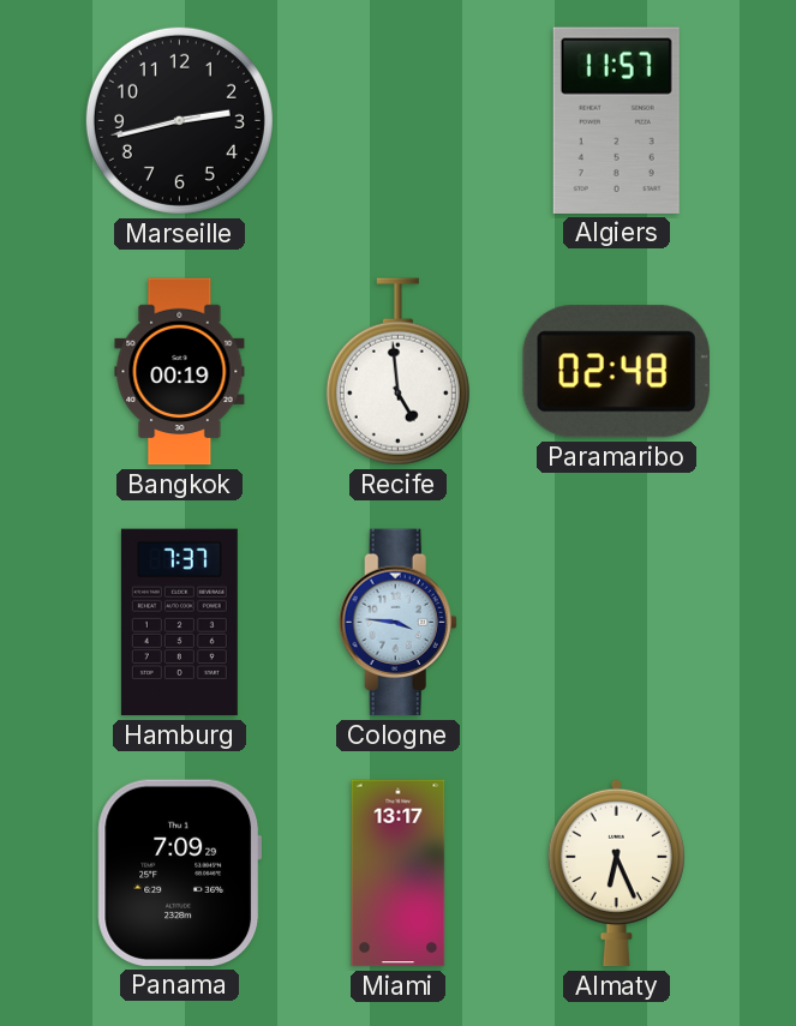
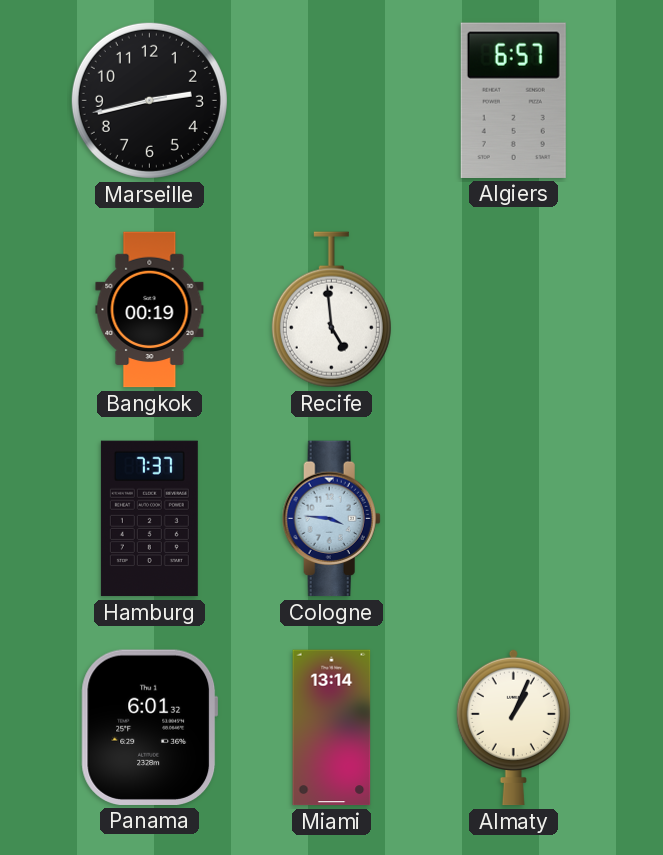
Algiers: 11:57 -> 6:57 (513, 100)
Paramaribo: 02:48 -> none (616, 372)
Panama: 7:09 -> 6:01 (150, 727)
Miami: 13:17 -> 13:14 (332, 728)
Almaty: 6:26 -> 1:04 (513, 727)
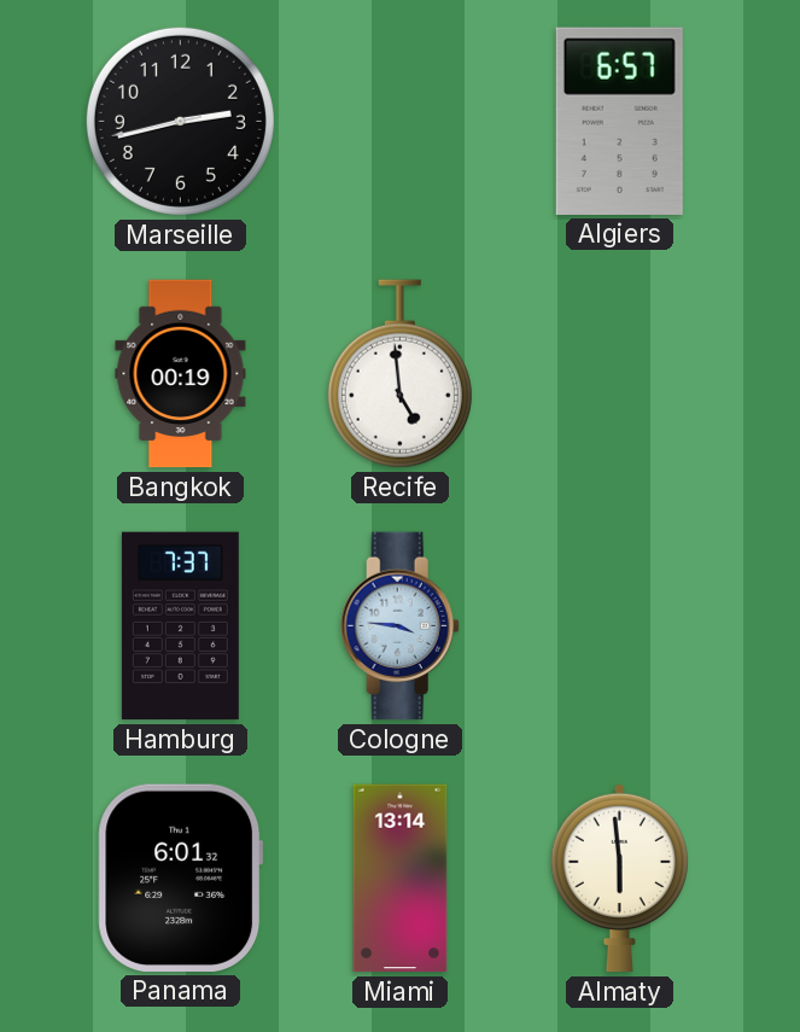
Almaty: 1:04 -> 5:59 (619, 878)
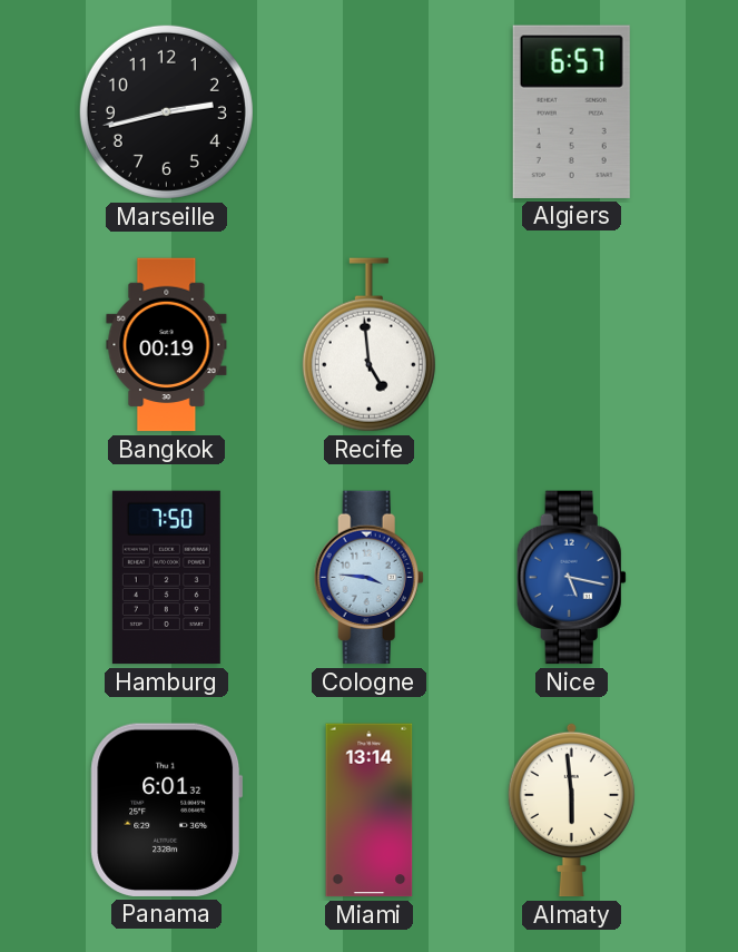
Hamburg: 7:37 -> 7:50 (166, 578)
Nice: none -> 5:17 (571, 578)
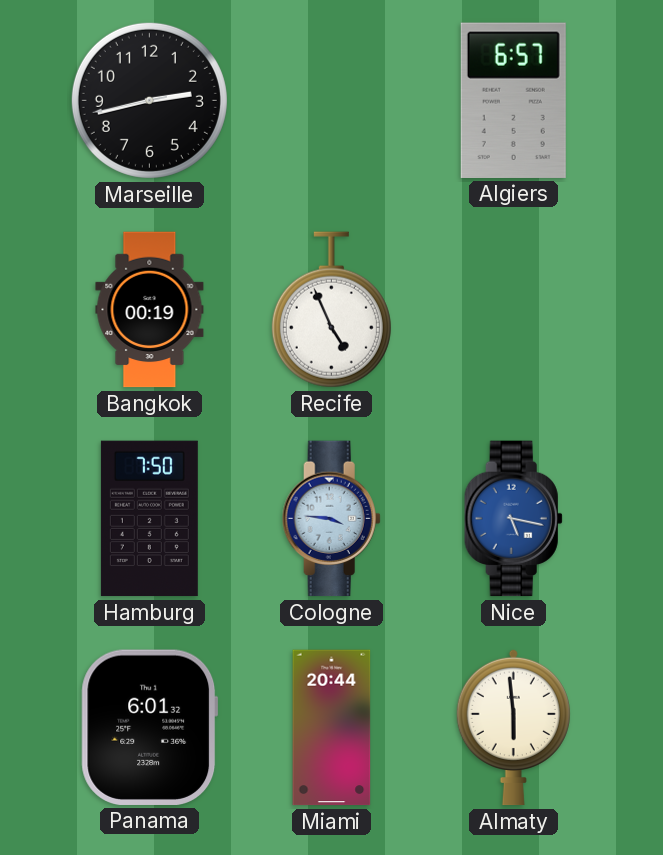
Recife: 4:59 -> 4:56 (331, 310)
Miami: 13:14 -> 20:44 (332, 728)
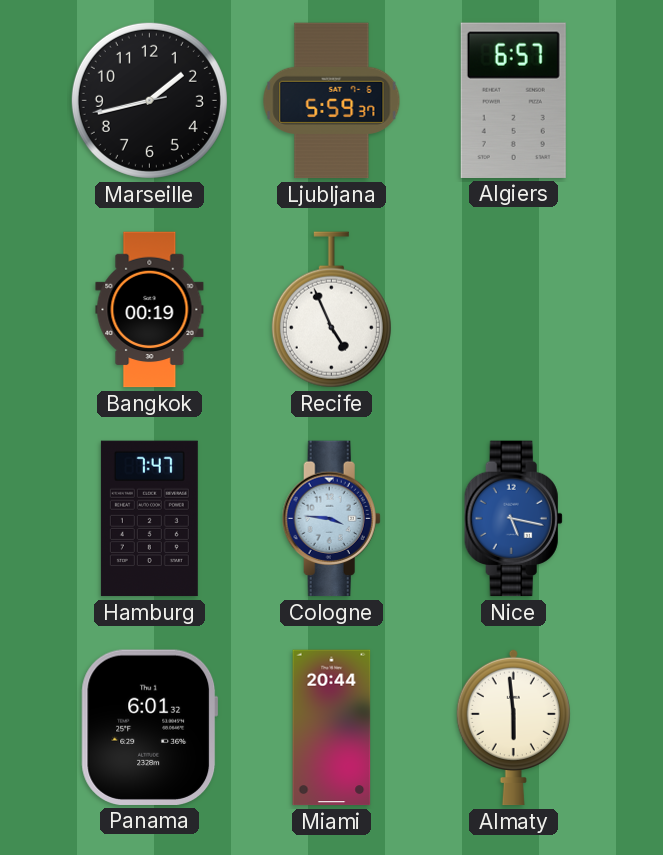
Marseille: 2:42 -> 1:42 (149, 100)
Ljubljana: none -> 5:59 (332, 101)
Hamburg: 7:50 -> 7:47 (149, 519)
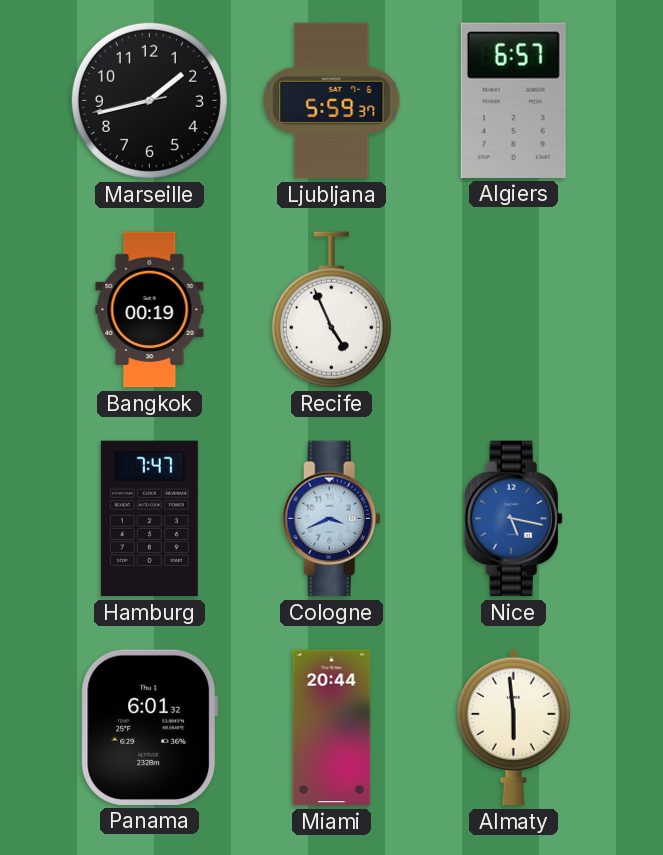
Cologne: 3:46 -> 3:41 (331, 519)
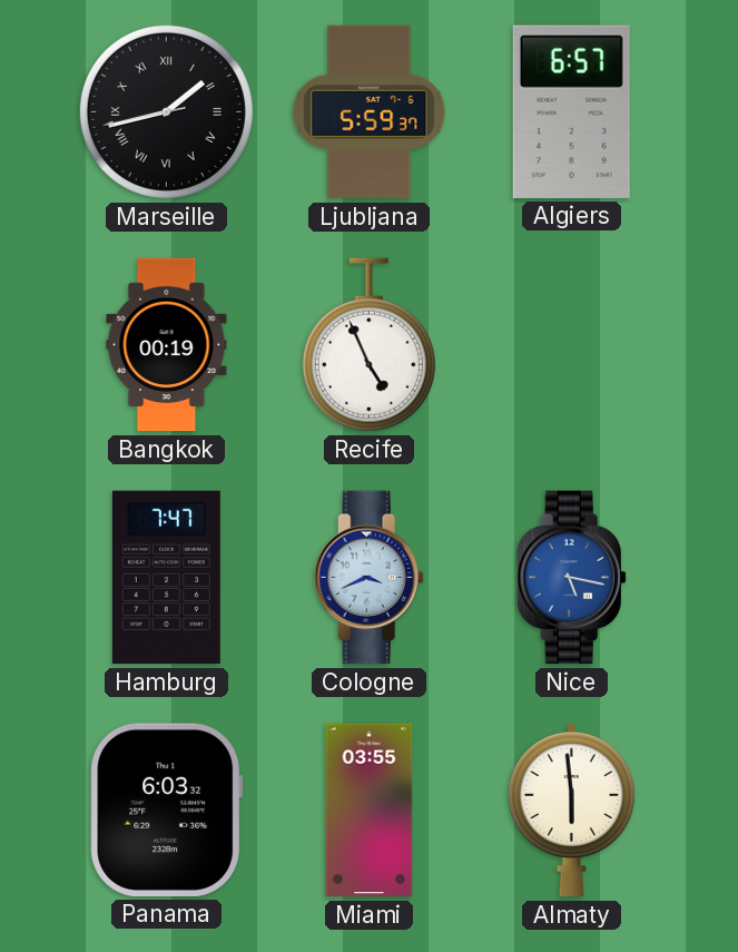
Marseille numerals: Arabic -> Roman (166, 111)
Panama: 6:01 -> 6:03 (167, 809)
Miami: 20:44 -> 03:55 (370, 811)
